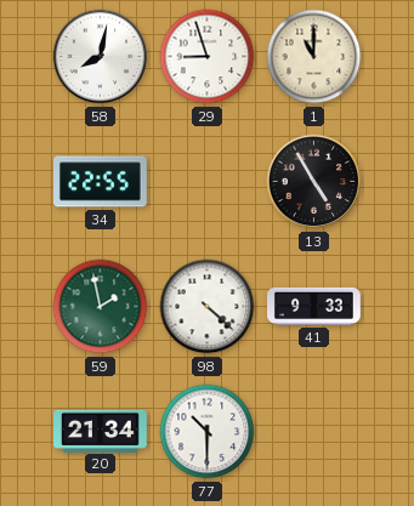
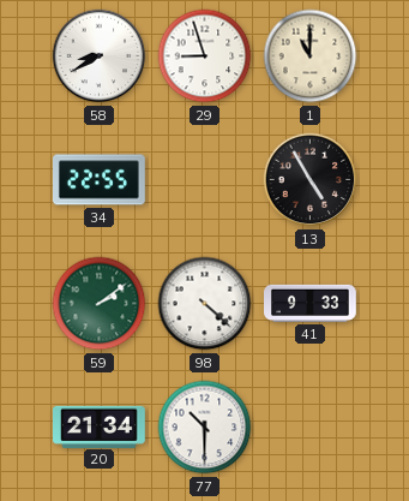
58: 8:02 -> 8:40 (100, 56)
59: 1:58 -> 2:09 (100, 304)
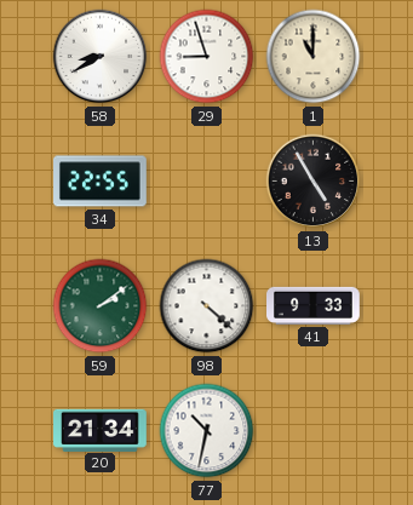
77: 10:30 -> 10:32 (207, 431)
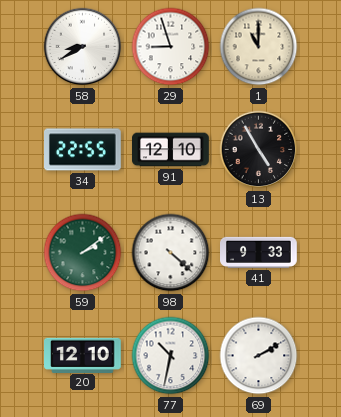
91: none -> 12:10 (171, 150)
20: 21:34 -> 12:10 (83, 355)
69: none -> 2:10 (259, 356)
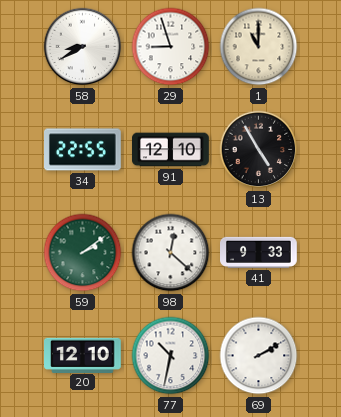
98: 4:22 -> 12:22 (171, 253)
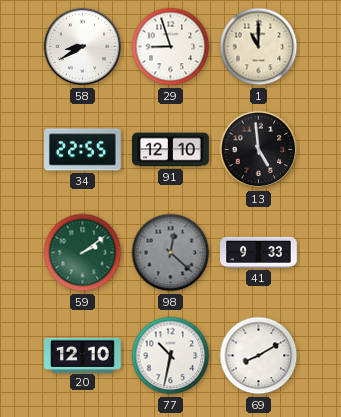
13: 4:55 -> 4:59 (259, 150)
98 dial: white -> grey (171, 253)
69: 2:10 -> 8:10 (259, 356)
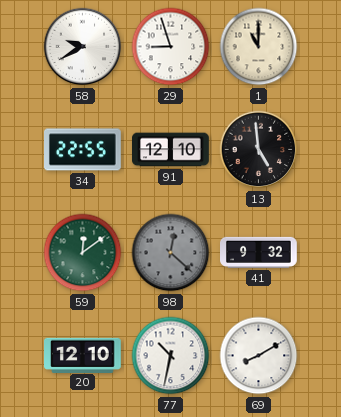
58: 8:40 -> 9:40 (83, 47)
59: 2:09 -> 12:09 (83, 253)
41: 9:33 -> 9:32 (259, 252)
